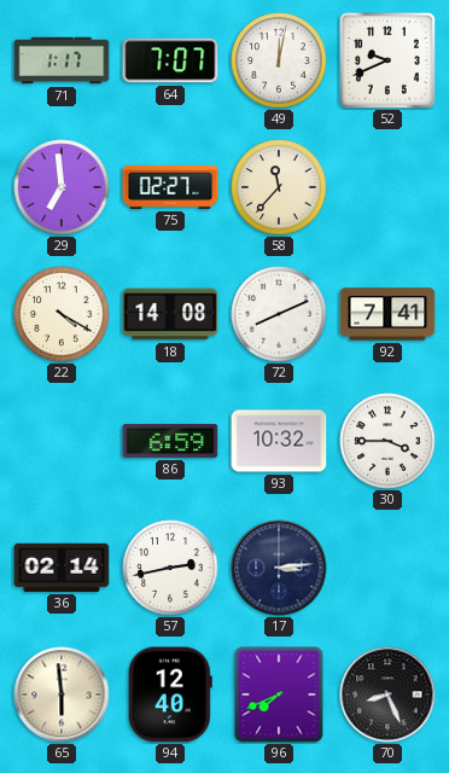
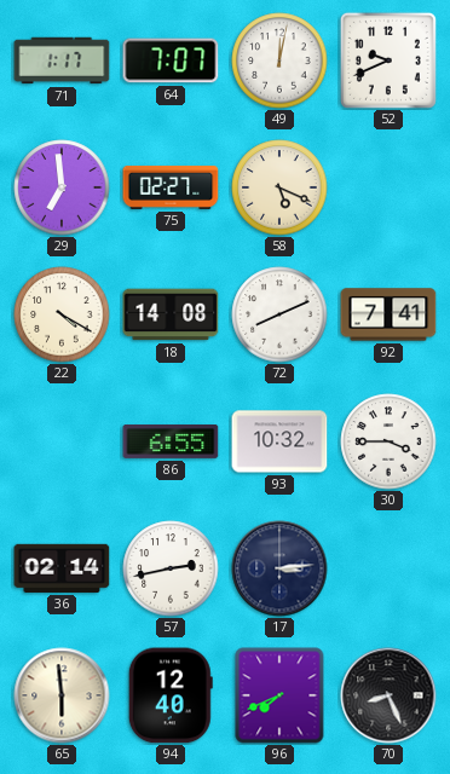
58: 11:37 -> 5:19 (279, 187)
86: 6:59 -> 6:55 (171, 443)
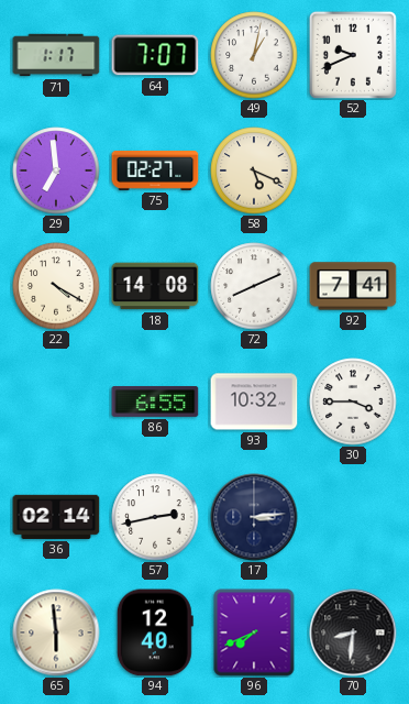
49: 12:02 -> 1:02 (254, 55)
70: 8:26 -> 8:31 (353, 632)
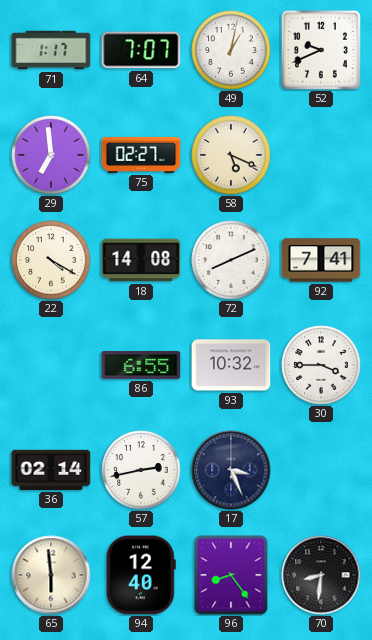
17: 3:14 -> 3:26 (231, 470)
96: 7:41 -> 8:24 (231, 575)
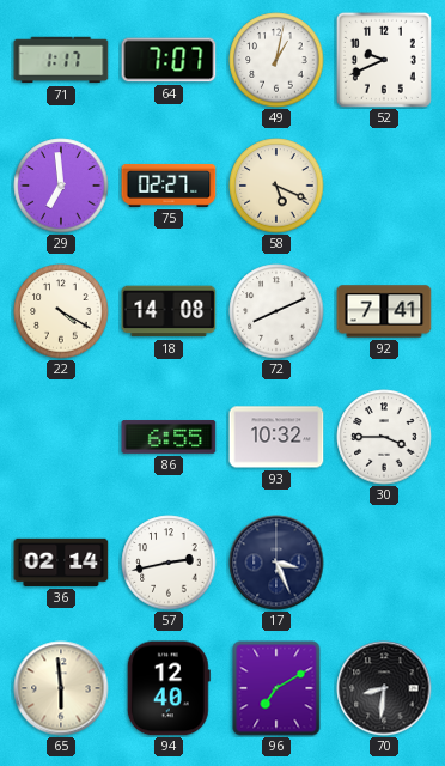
96: 8:24 -> 7:10 (276, 688)
